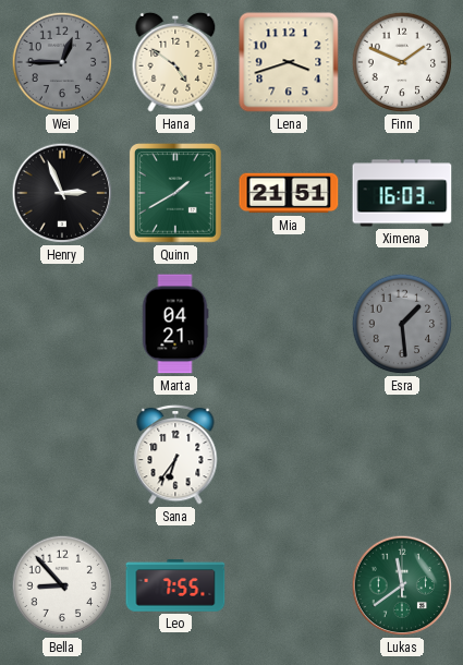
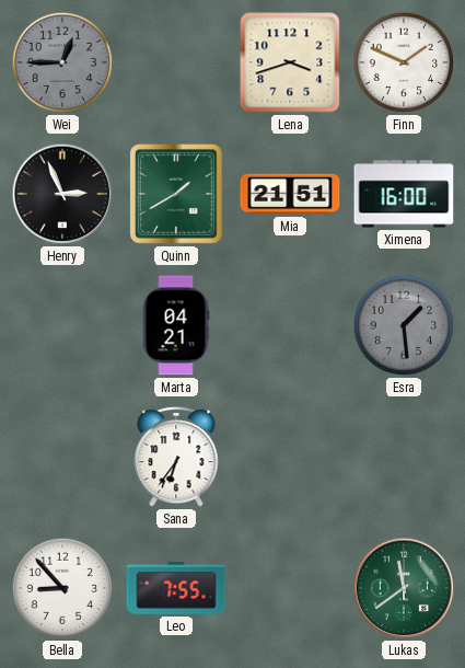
Hana: 4:51 -> none (175, 62)
Ximena: 16:03 -> 16:00 (404, 194)
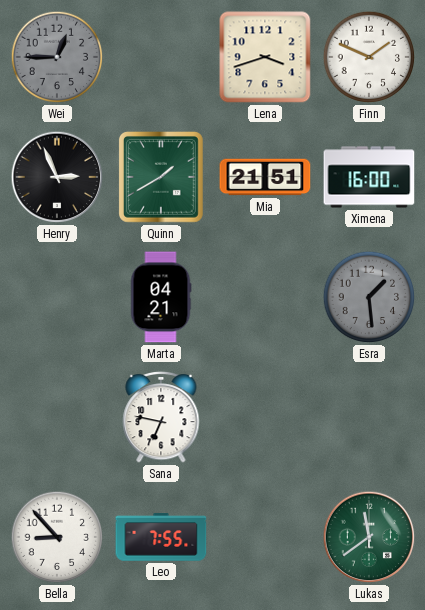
Sana: 6:36 -> 6:47 (161, 417)
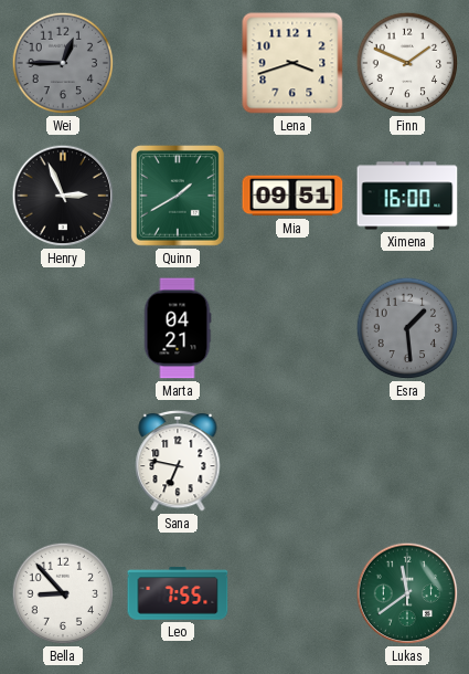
Mia: 21:51 -> 09:51 (292, 196)
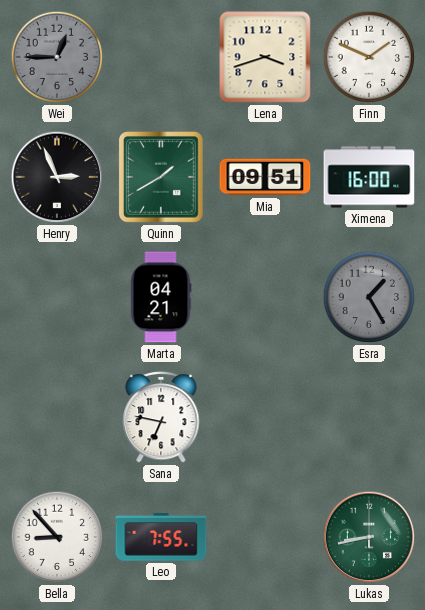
Esra: 1:29 -> 1:25 (369, 297)
Lukas: 11:39 -> 8:43 (369, 537)
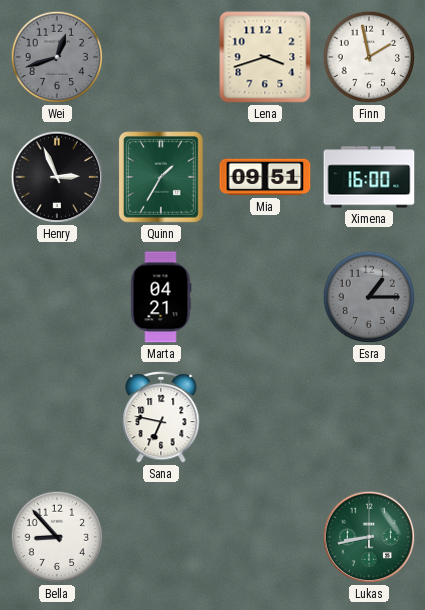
Wei: 12:45 -> 12:42 (57, 57)
Finn: 1:49 -> 1:58 (369, 57)
Quinn: 1:40 -> 1:35 (162, 178)
Esra: 1:25 -> 1:15 (369, 297)
Leo: 7:55 -> none (161, 537)
